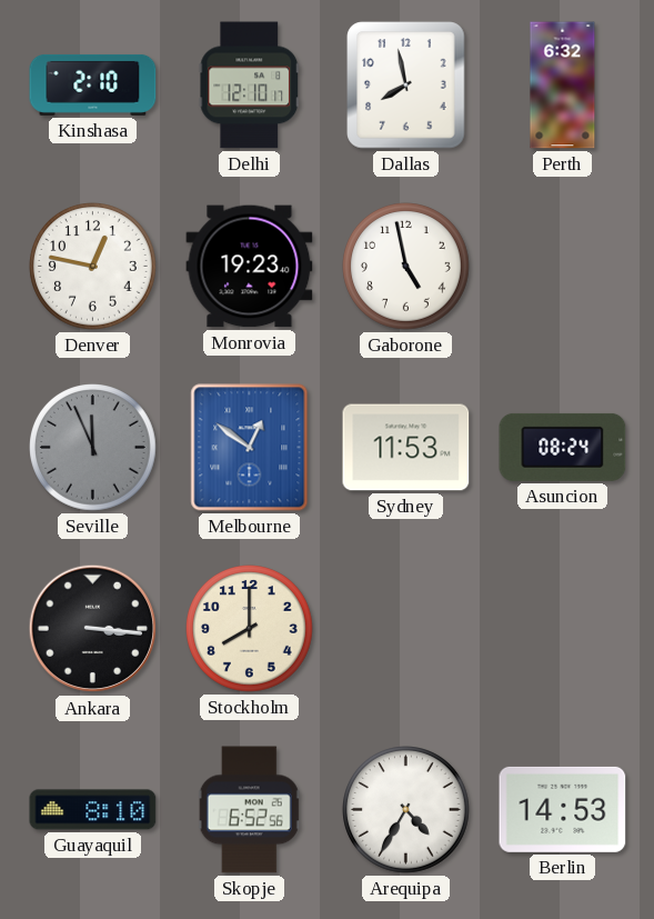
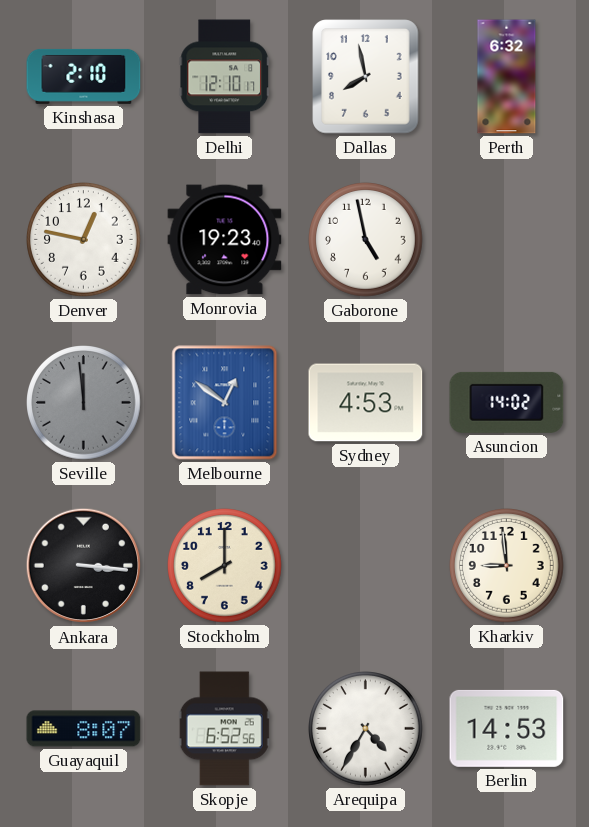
Seville: 11:56 -> 11:59 (84, 403)
Sydney: 11:53 -> 4:53 (366, 403)
Asuncion: 08:24 -> 14:02 (507, 402)
Kharkiv: none -> 8:59 (507, 566)
Guayaquil: 8:10 -> 8:07 (84, 729)
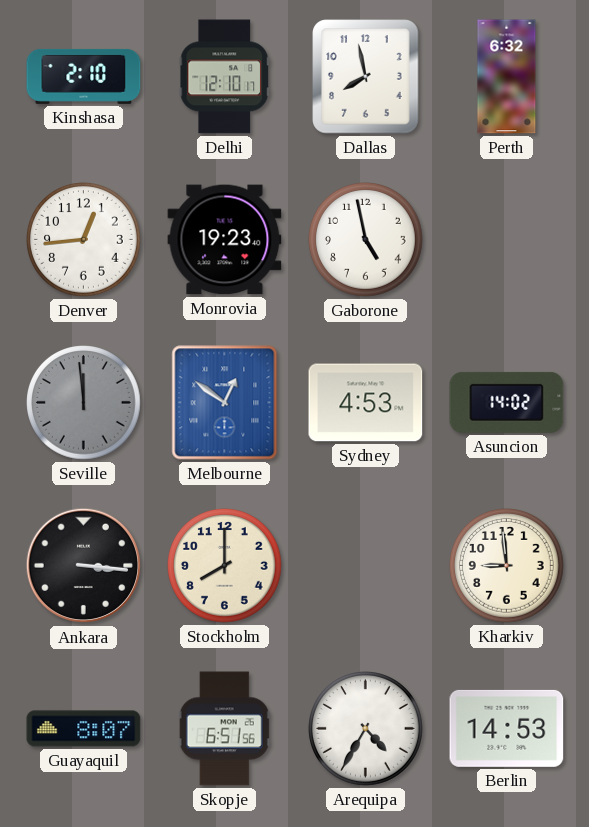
Denver: 12:47 -> 12:44 (84, 240)
Skopje: 6:52 -> 6:51 (224, 729)
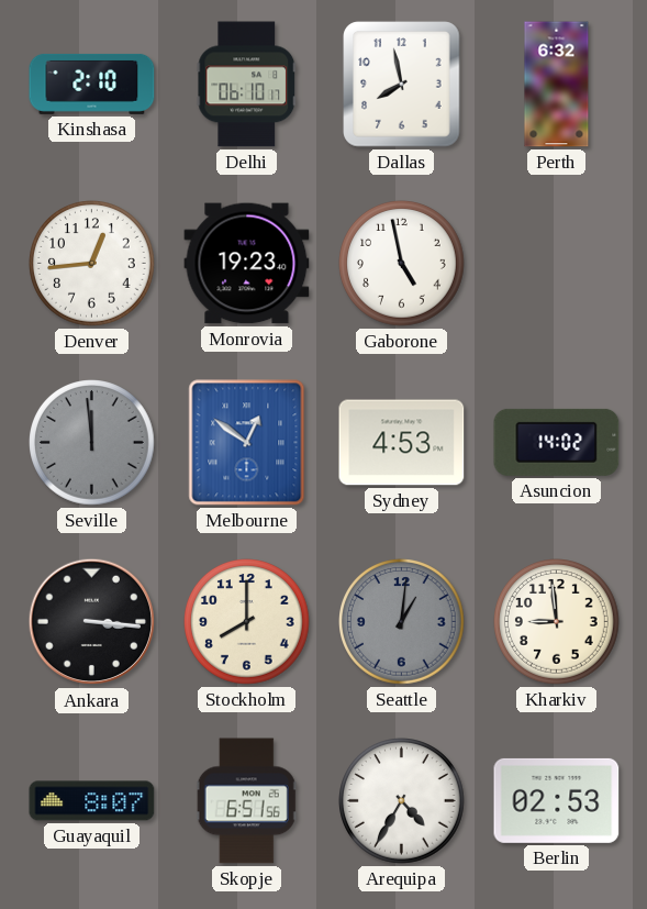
Delhi: 12:10 -> 06:10 (247, 85)
Seattle: none -> 1:01 (402, 622)
Berlin: 14:53 -> 02:53 (557, 800)
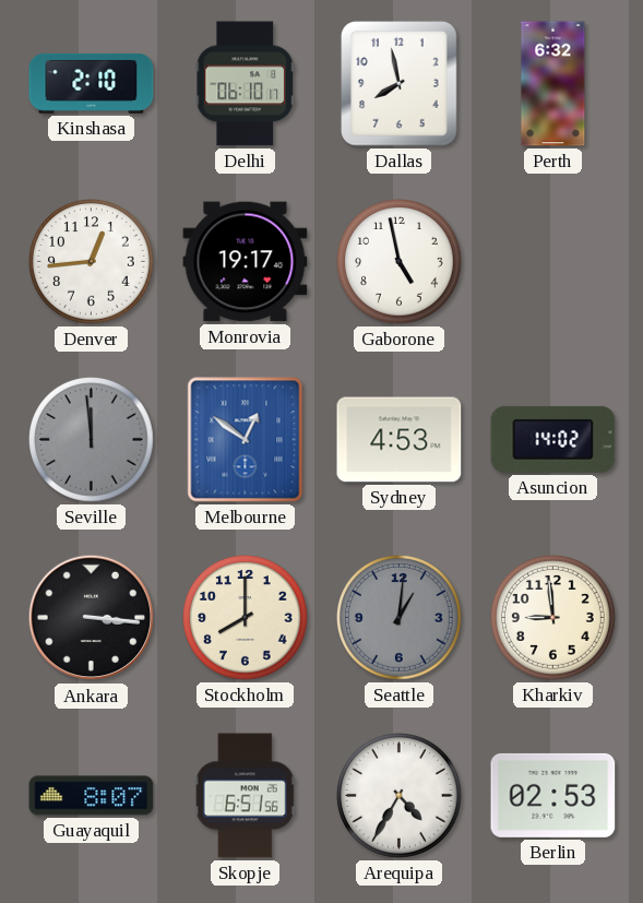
Monrovia: 19:23 -> 19:17 (246, 262)
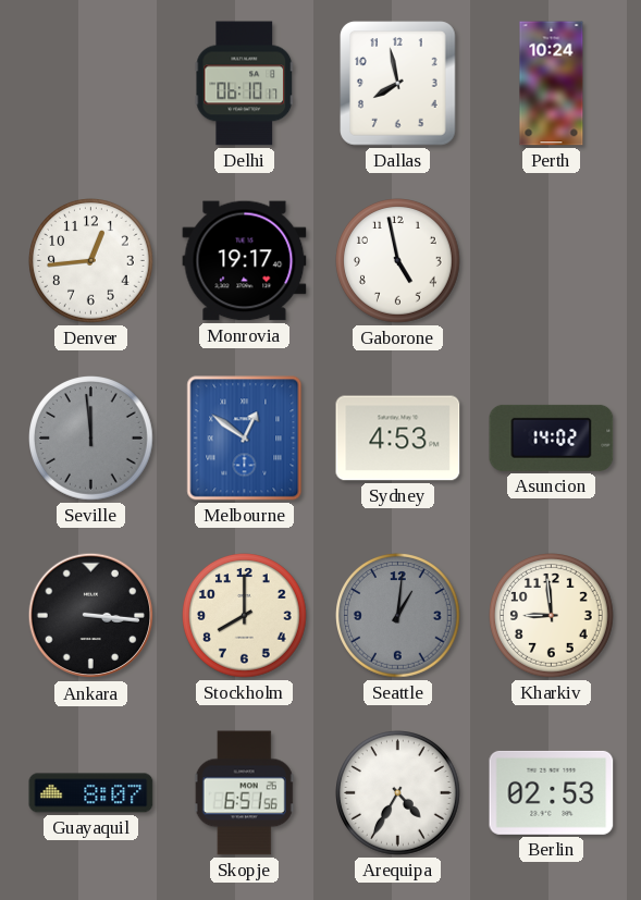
Kinshasa: 2:10 -> none (92, 83)
Perth: 6:32 -> 10:24 (552, 84)
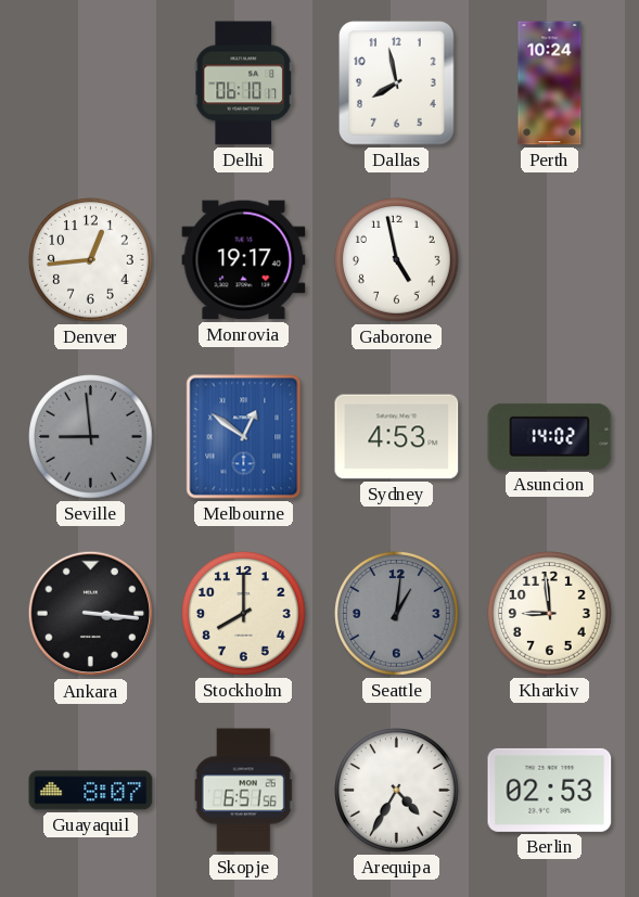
Seville: 11:59 -> 8:59 (91, 437)
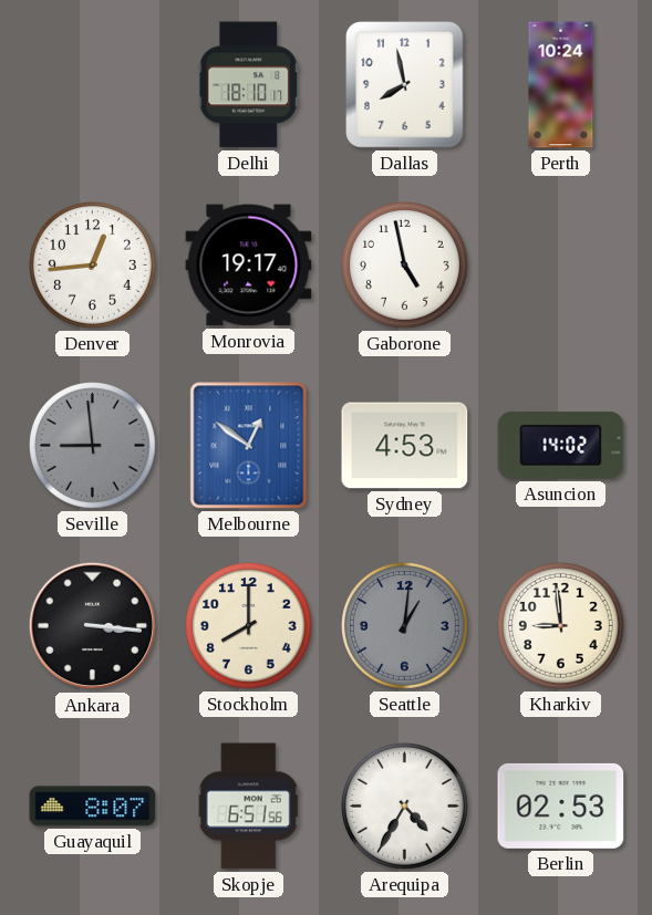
Delhi: 06:10 -> 18:10 (249, 85)
